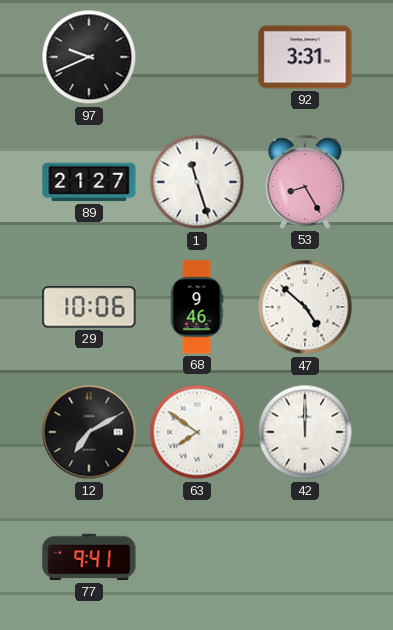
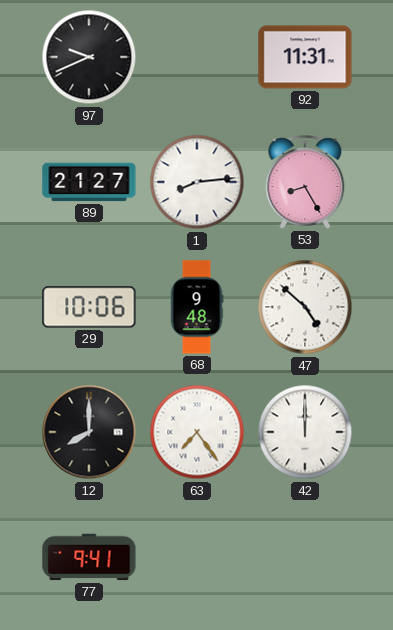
92: 3:31 -> 11:31 (305, 57)
1: 11:27 -> 8:14 (197, 182)
68: 9:46 -> 9:48 (197, 307)
12: 7:10 -> 8:00 (89, 432)
63: 7:51 -> 7:24 (197, 432)
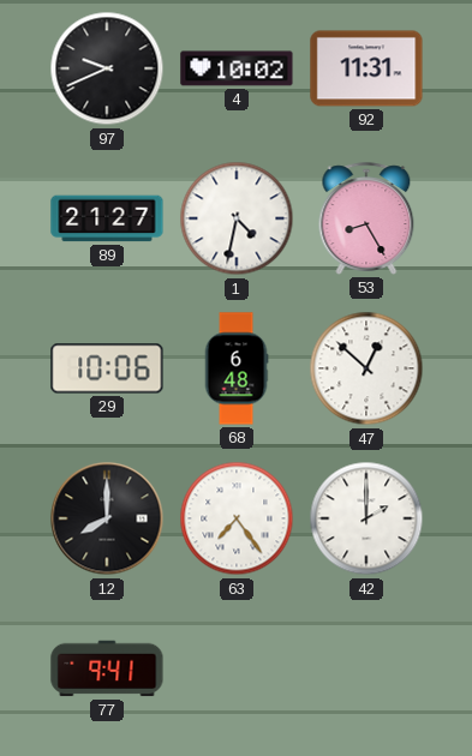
4: none -> 10:02 (237, 68)
1: 8:14 -> 4:32 (237, 218)
68: 9:48 -> 6:48 (237, 368)
47: 4:52 -> 12:52 (366, 368)
42: 12:00 -> 2:00 (366, 518)
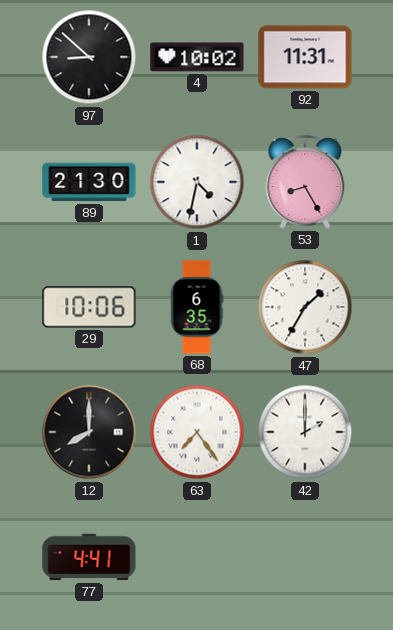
97: 9:41 -> 8:52 (89, 57)
89: 21:27 -> 21:30 (89, 182)
68: 6:48 -> 6:35 (197, 307)
47: 12:52 -> 1:35 (305, 307)
77: 9:41 -> 4:41 (89, 557)
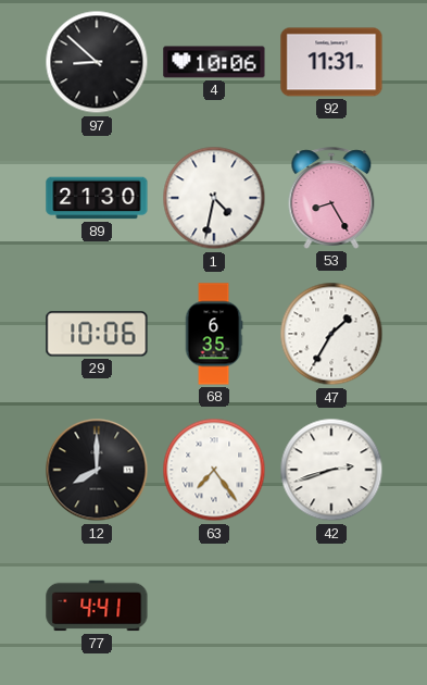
4: 10:02 -> 10:06 (214, 62)
42: 2:00 -> 2:42 (331, 470)
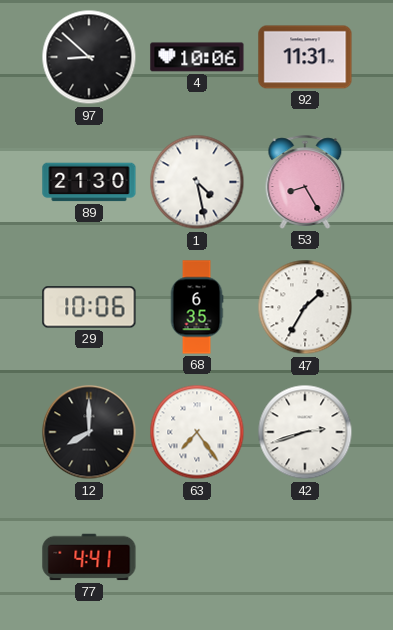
1: 4:32 -> 4:28 (197, 182)
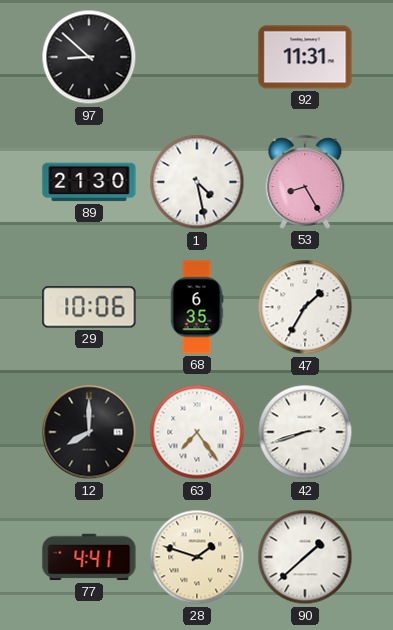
4: 10:06 -> none (197, 57)
28: none -> 1:48 (197, 557)
90: none -> 1:38 (305, 557)
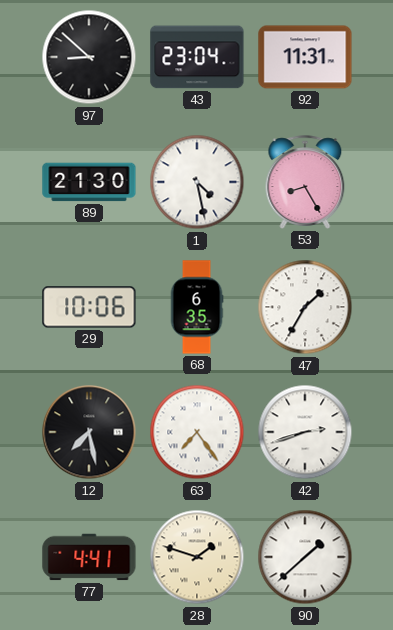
43: none -> 23:04 (197, 57)
12: 8:00 -> 7:28 (89, 432)
